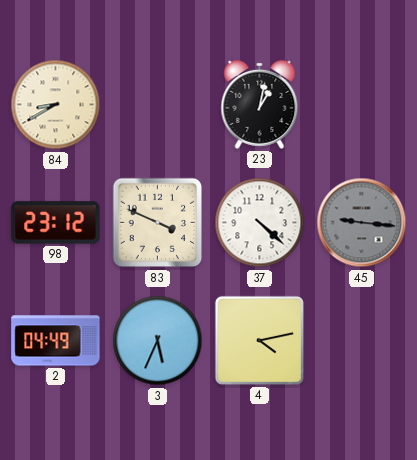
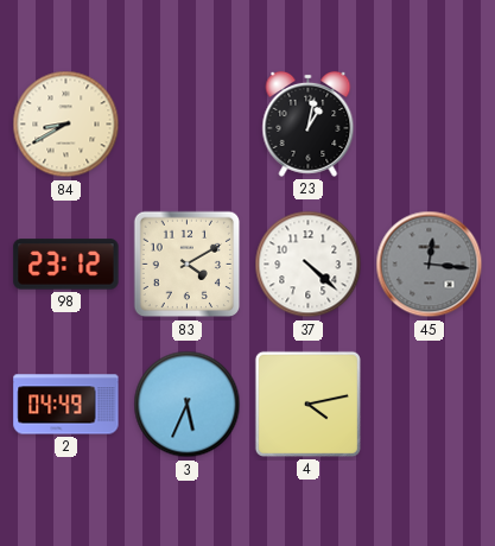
83: 3:49 -> 4:10 (188, 265)
45: 9:16 -> 12:16 (430, 265)
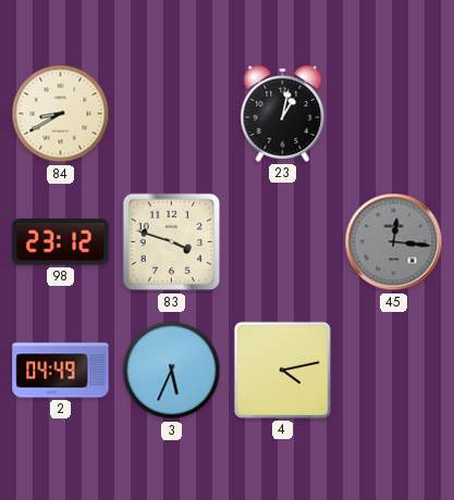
83: 4:10 -> 3:48 (172, 242)
37: 4:22 -> none (309, 265)
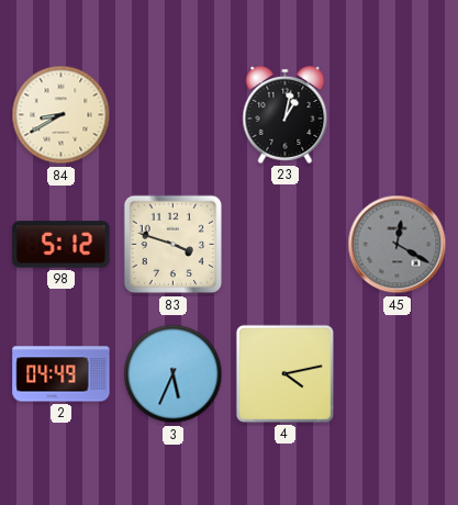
98: 23:12 -> 5:12 (62, 245)
45: 12:16 -> 12:20 (398, 245)
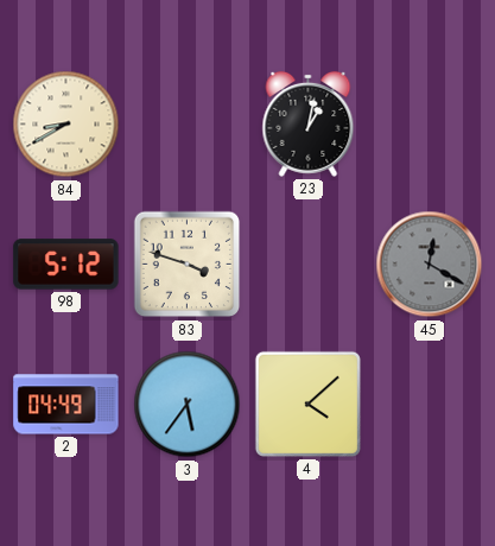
3: 5:34 -> 5:36 (188, 405)
4: 4:13 -> 4:08 (307, 404)
